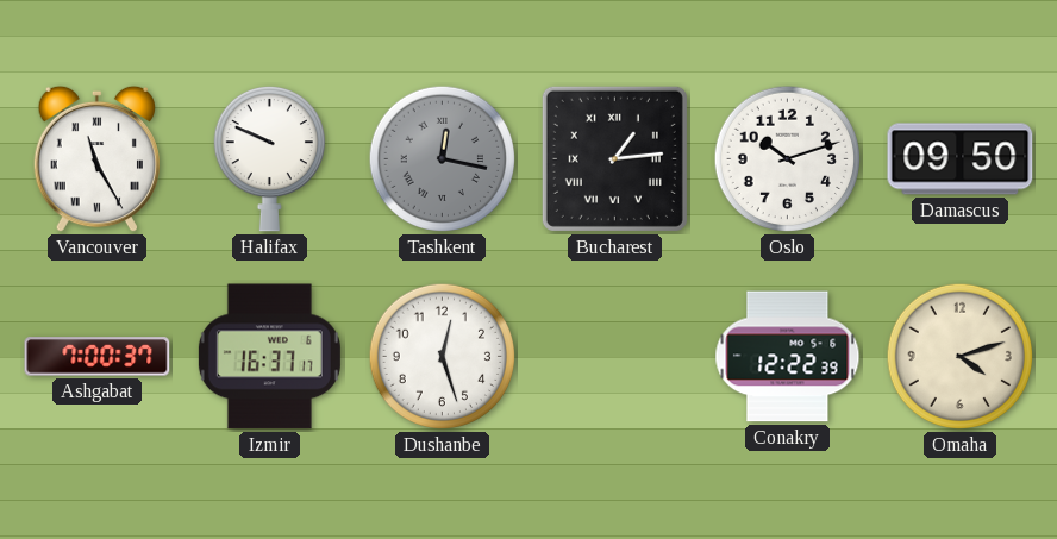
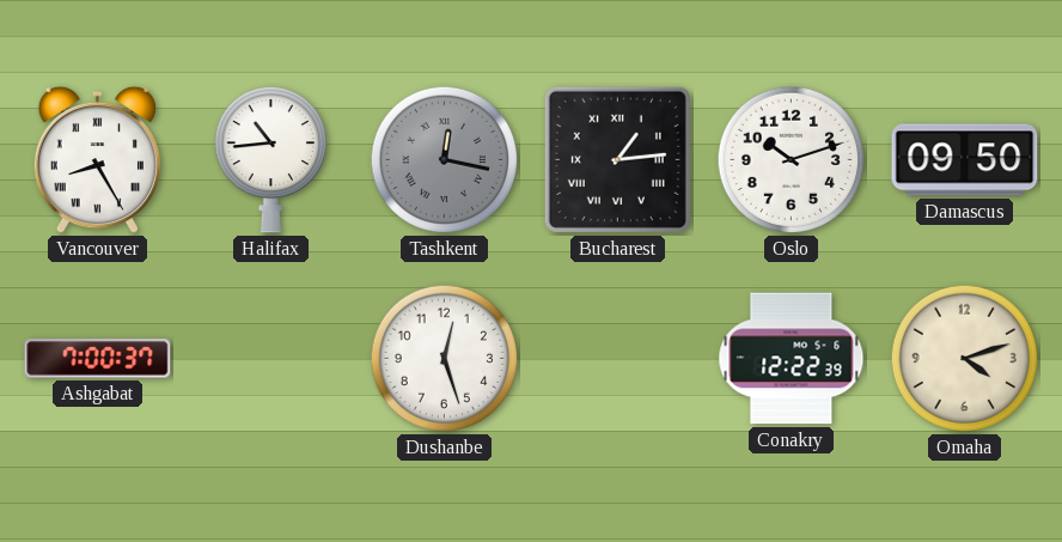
Vancouver: 11:25 -> 8:25 (97, 160)
Halifax: 9:49 -> 10:44 (270, 159)
Izmir: 16:37 -> none (269, 357)
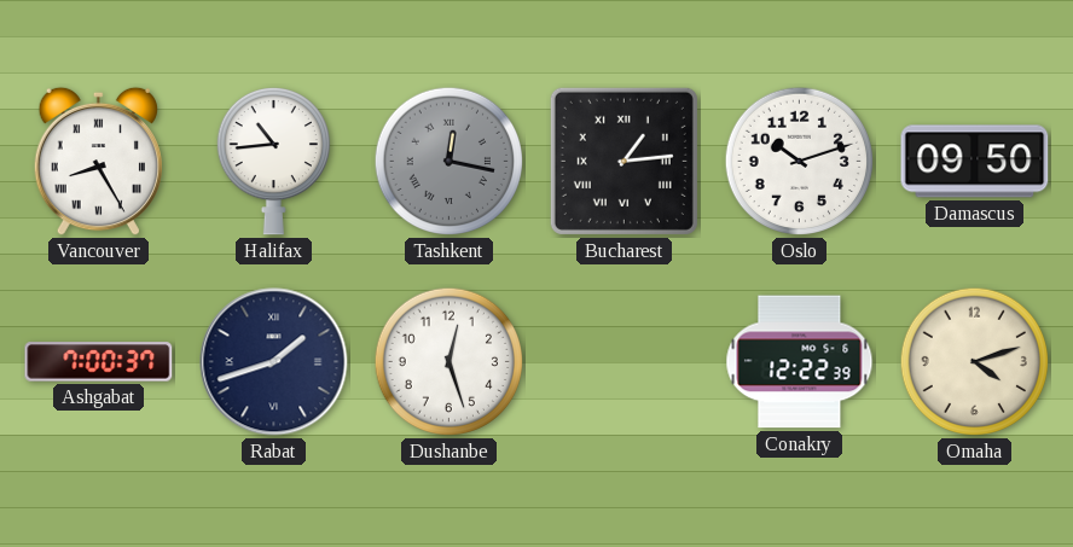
Rabat: none -> 1:42 (274, 362)
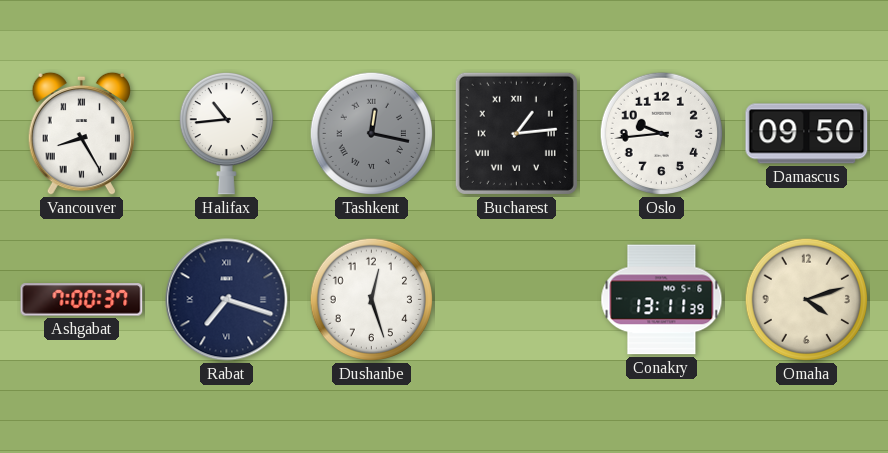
Oslo: 10:12 -> 9:44 (662, 134)
Rabat: 1:42 -> 7:18 (227, 300)
Conakry: 12:22 -> 13:11 (662, 300)
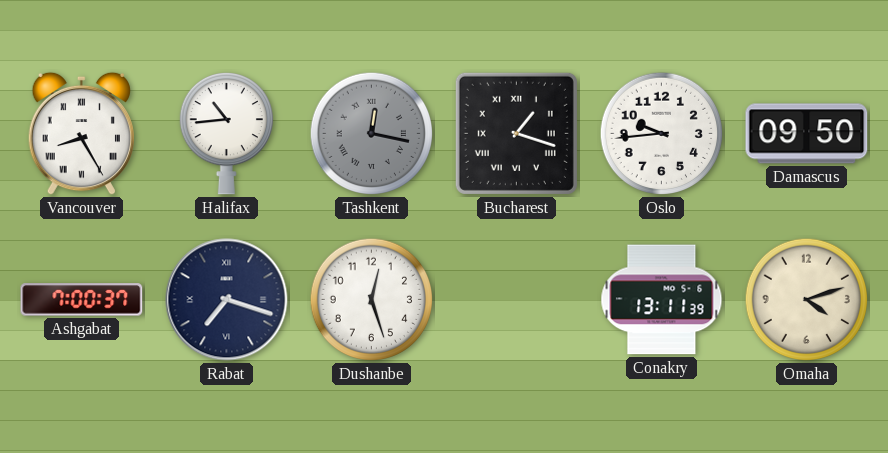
Bucharest: 1:14 -> 1:18 (516, 133)
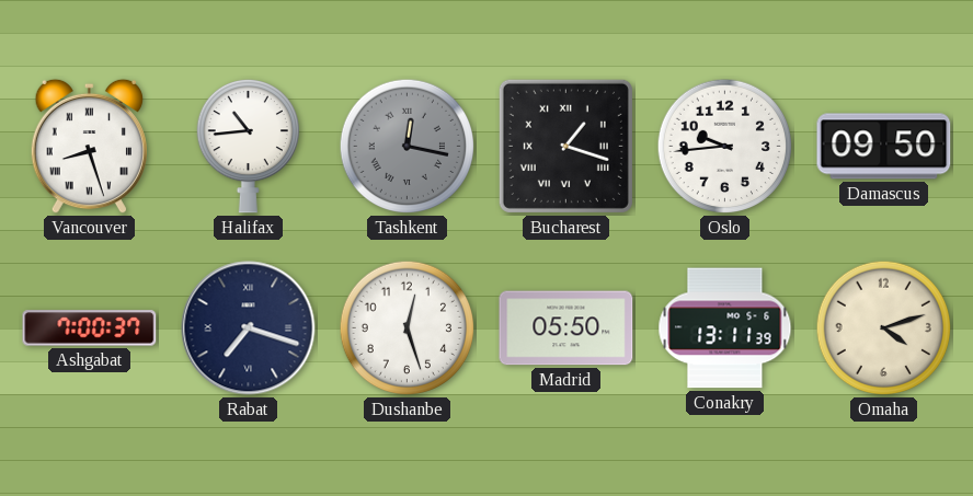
Vancouver: 8:25 -> 8:27 (89, 147)
Madrid: none -> 05:50 (566, 328)
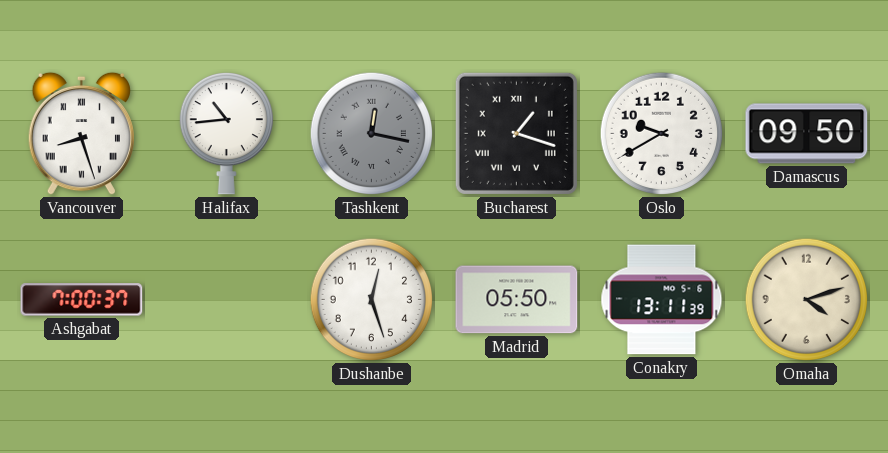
Oslo: 9:44 -> 9:40 (662, 134)
Rabat: 7:18 -> none (249, 328)
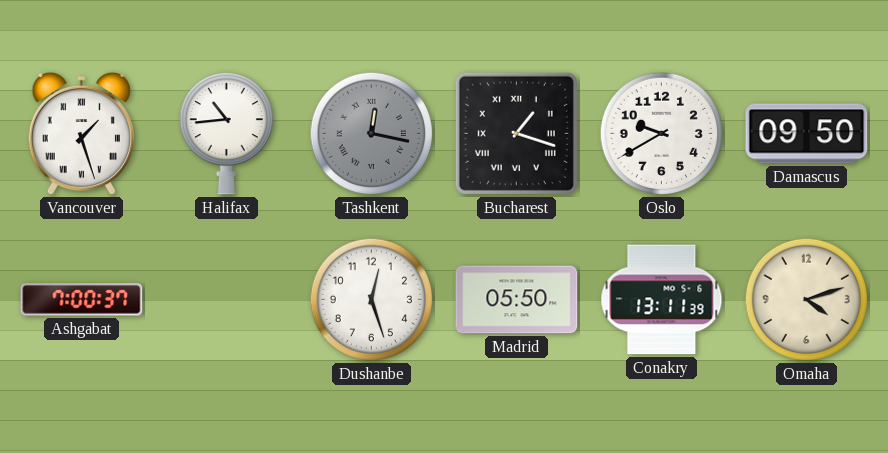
Vancouver: 8:27 -> 1:27 (81, 134)
